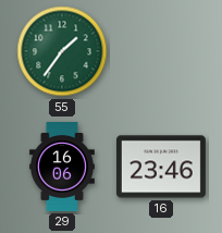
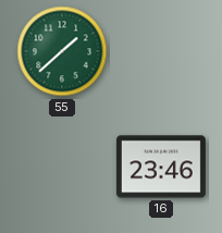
55: 1:36 -> 1:38 (62, 51)
29: 16:06 -> none (62, 167)
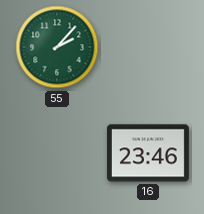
55: 1:38 -> 2:07 (57, 47)
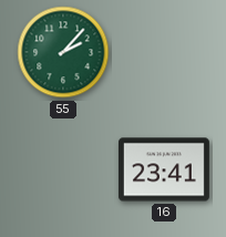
16: 23:46 -> 23:41 (164, 169)
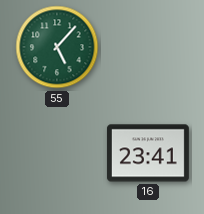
55: 2:07 -> 5:07 (57, 47)
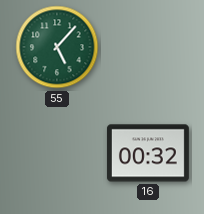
16: 23:41 -> 00:32 (148, 153)
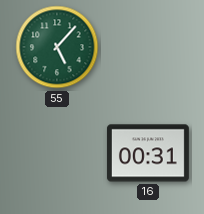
16: 00:32 -> 00:31 (148, 153)
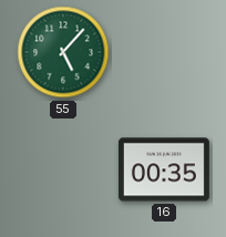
16: 00:31 -> 00:35 (164, 169)
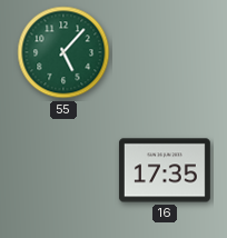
16: 00:35 -> 17:35 (165, 170)
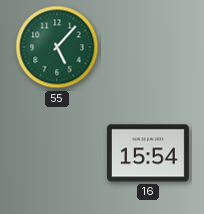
16: 17:35 -> 15:54 (148, 153)
